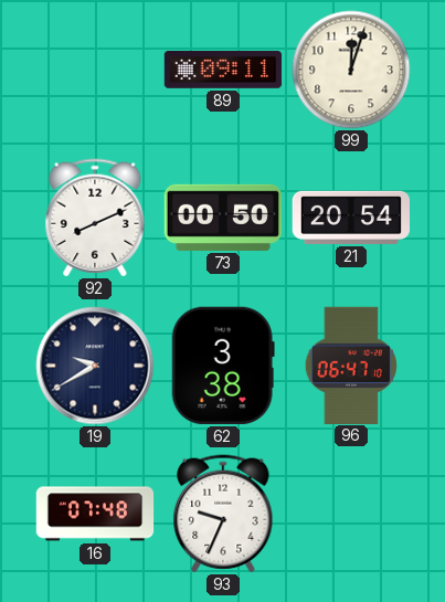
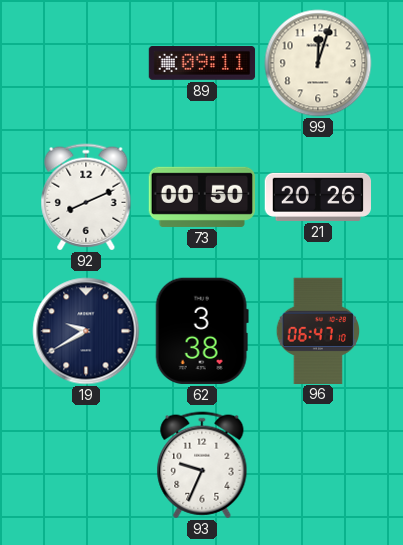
21: 20:54 -> 20:26 (318, 197)
16: 07:48 -> none (95, 514)
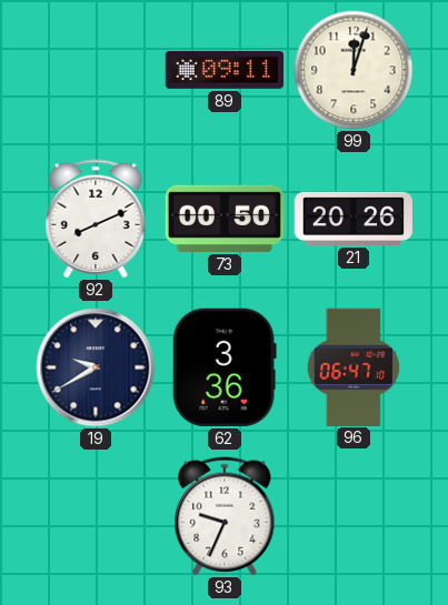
62: 3:38 -> 3:36 (225, 367)
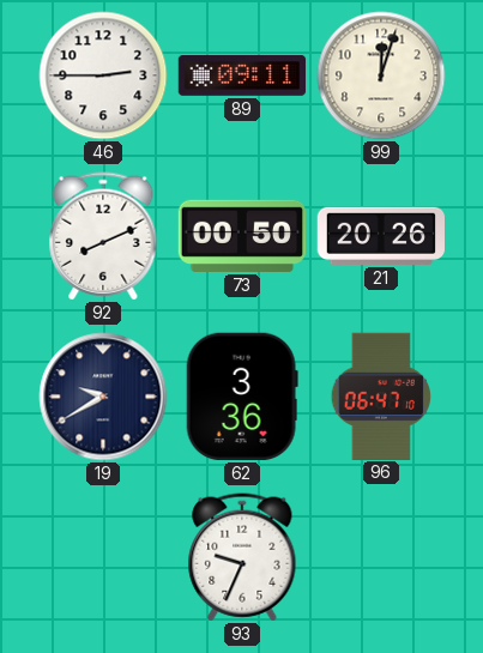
46: none -> 2:45 (103, 75)
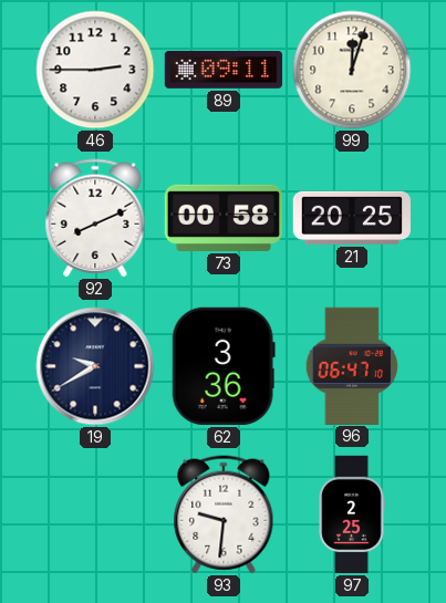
73: 00:50 -> 00:58 (222, 218)
21: 20:26 -> 20:25 (352, 218)
93: 9:34 -> 9:31 (224, 514)
97: none -> 2:25 (352, 514)
